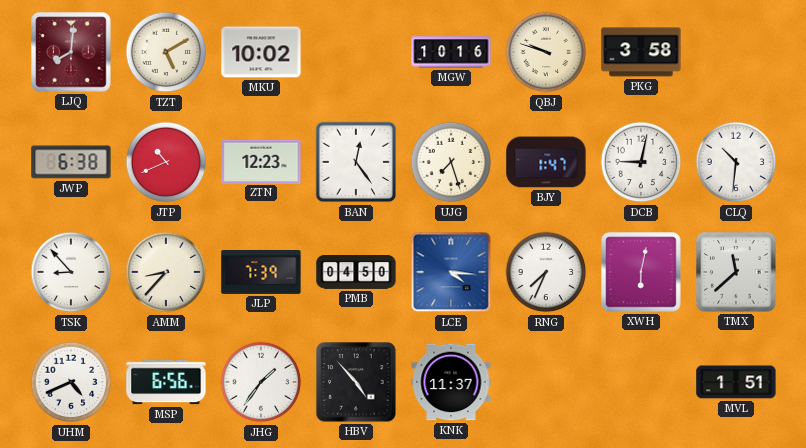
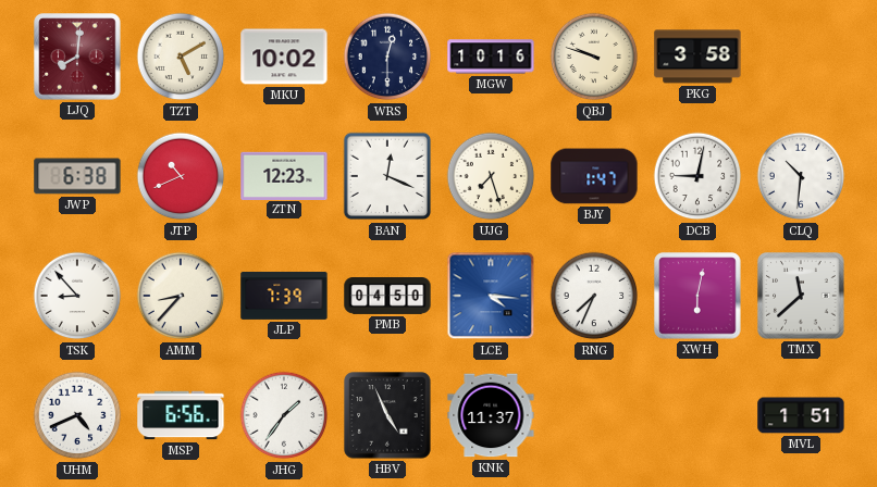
WRS: none -> 12:30 (387, 57)
BAN: 12:24 -> 12:19 (387, 176)
HBV: 4:53 -> 4:56 (387, 415)
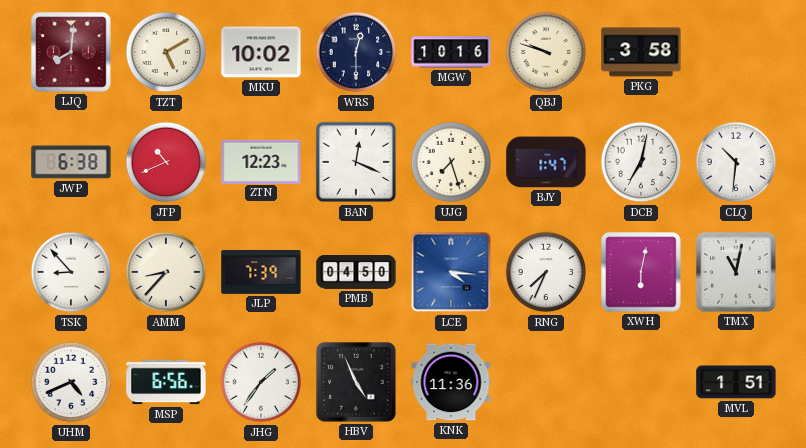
DCB: 9:02 -> 7:02 (641, 162)
TMX: 11:38 -> 11:02 (736, 272)
KNK: 11:37 -> 11:36 (451, 382)
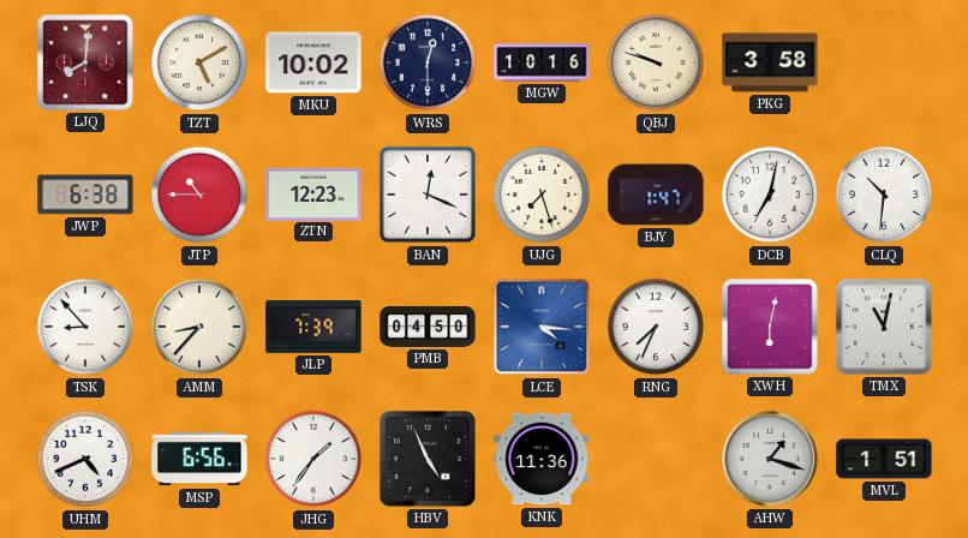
JTP: 10:41 -> 10:45 (199, 195)
AHW: none -> 1:18 (770, 459)
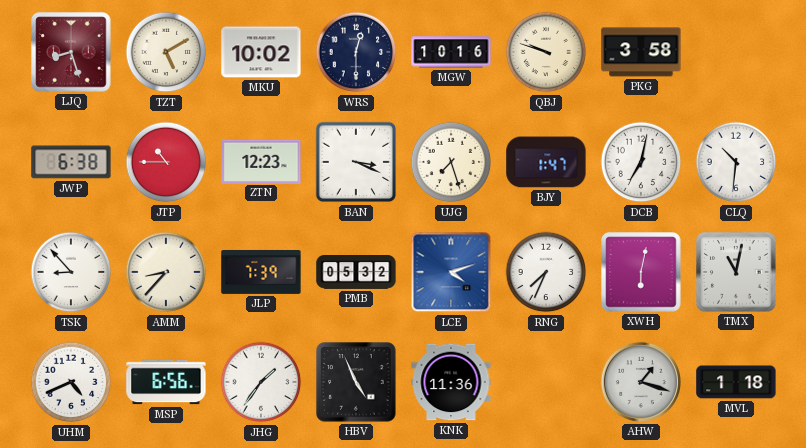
LJQ: 8:01 -> 8:27 (71, 52)
BAN: 12:19 -> 3:19 (356, 162)
PMB: 04:50 -> 05:32 (356, 273)
LCE: 4:16 -> 4:12 (451, 272)
MVL: 1:51 -> 1:18 (736, 382)
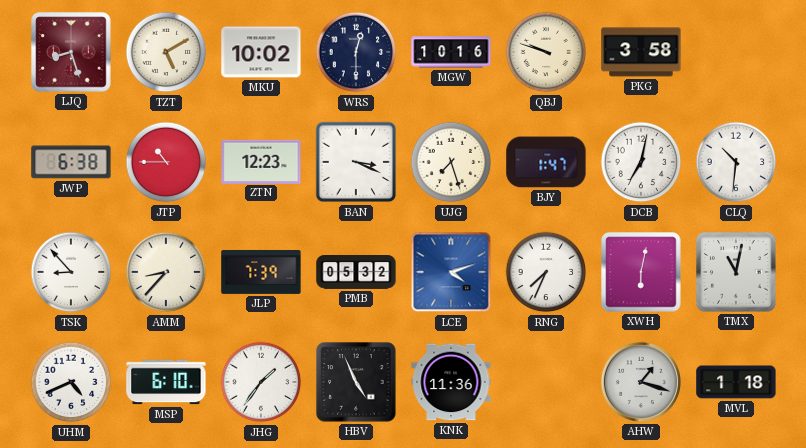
MSP: 6:56 -> 6:10 (166, 382)
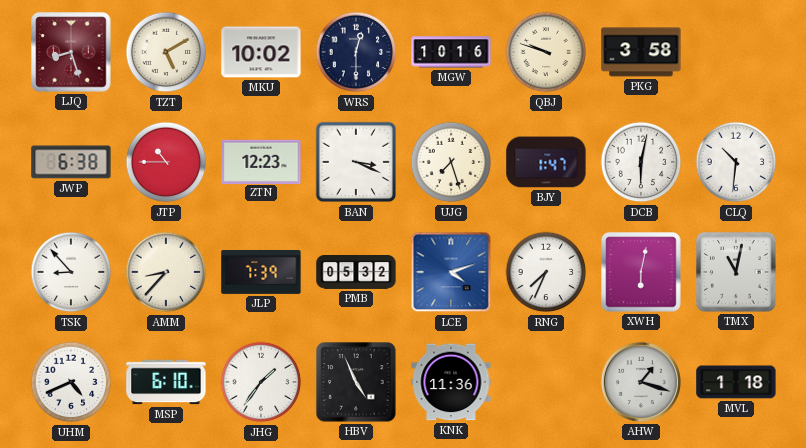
DCB: 7:02 -> 6:02 (641, 162)
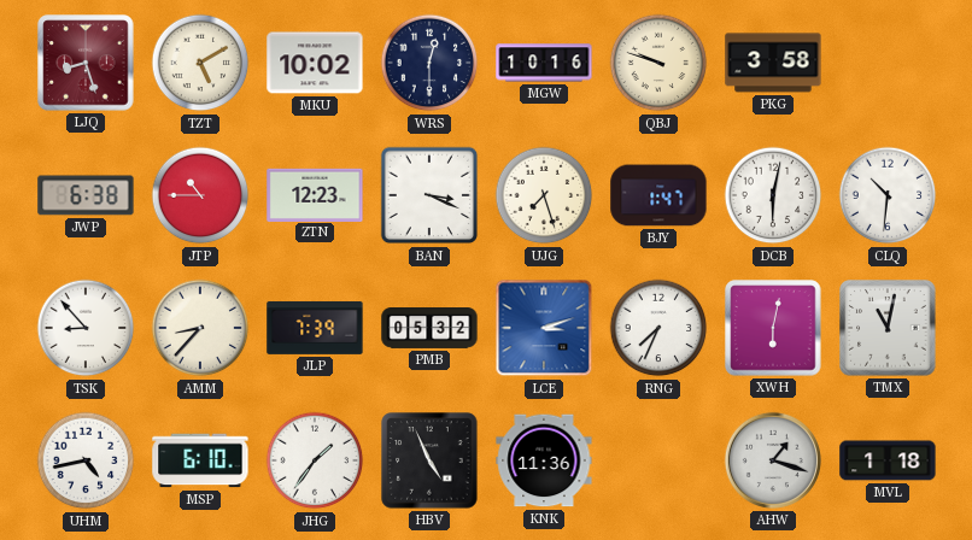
LCE: 4:12 -> 3:12 (544, 328)
UHM: 4:41 -> 4:43 (86, 460)
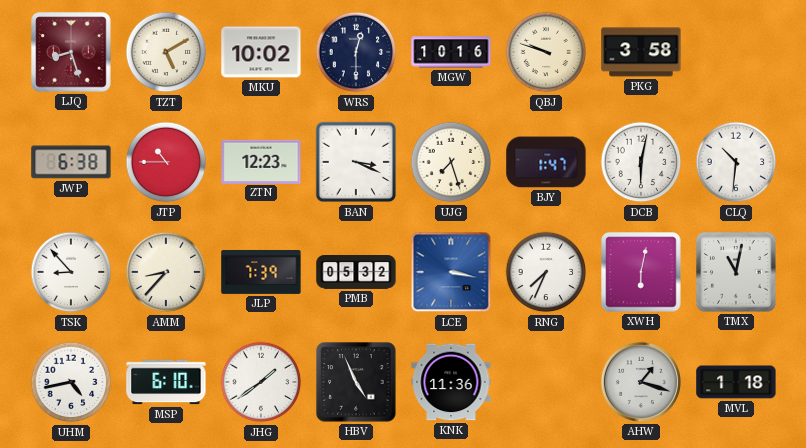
LCE: 3:12 -> 3:17 (451, 272)
JHG: 1:36 -> 1:39 (261, 382)
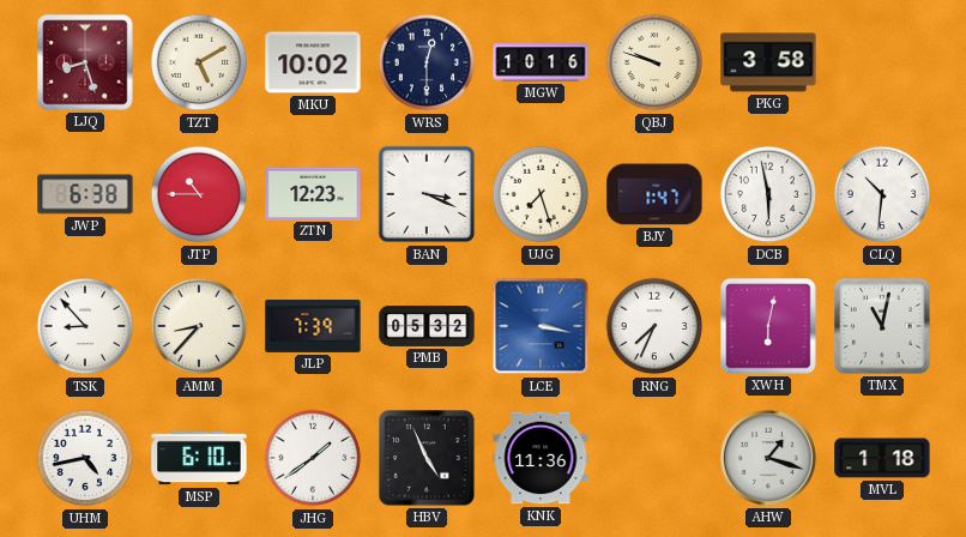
DCB: 6:02 -> 5:58 (768, 194)
